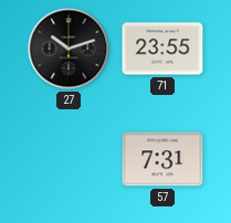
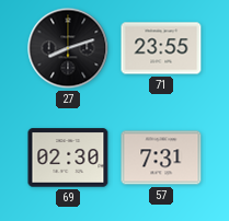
27: 10:12 -> 8:12 (68, 48)
69: none -> 02:30 (68, 158)
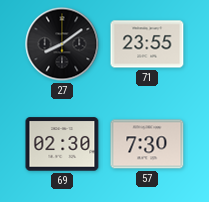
27: 8:12 -> 8:09 (62, 44)
57: 7:31 -> 7:30 (147, 144)
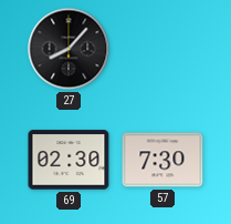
27: 8:09 -> 8:07 (69, 49)
71: 23:55 -> none (147, 44)
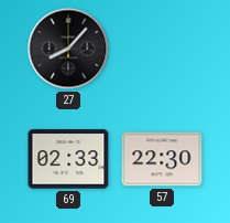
69: 02:30 -> 02:33 (68, 159)
57: 7:30 -> 22:30 (162, 159)
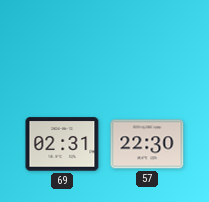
27: 8:07 -> none (68, 49)
69: 02:33 -> 02:31 (62, 144)
